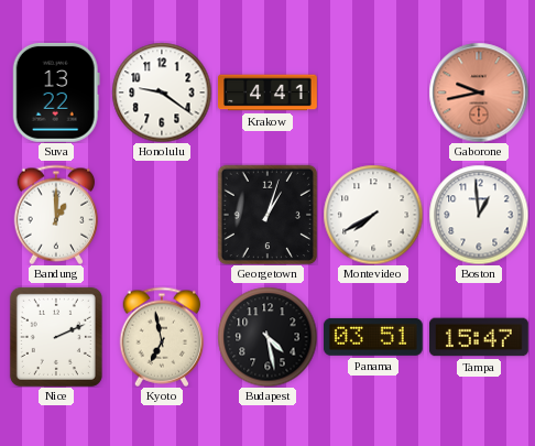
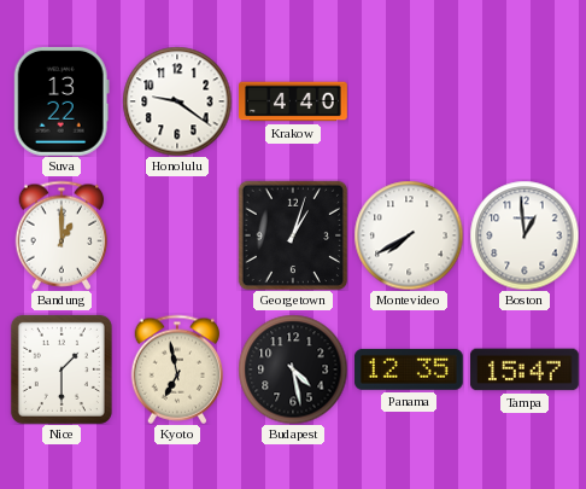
Krakow: 4:41 -> 4:40 (294, 101)
Gaborone: 9:43 -> none (479, 93)
Nice: 2:11 -> 1:30 (61, 369)
Panama: 03:51 -> 12:35 (409, 369)
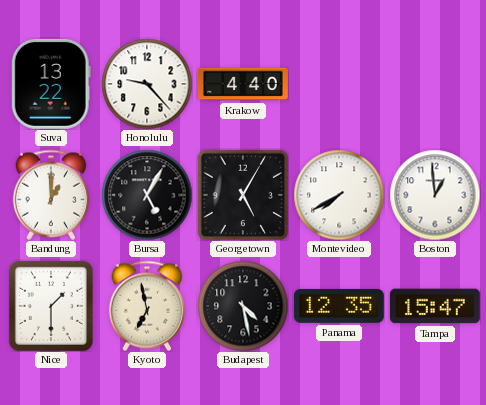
Honolulu: 9:21 -> 9:23 (147, 84)
Bursa: none -> 5:05 (147, 195)
Georgetown: 1:03 -> 5:05 (243, 195)
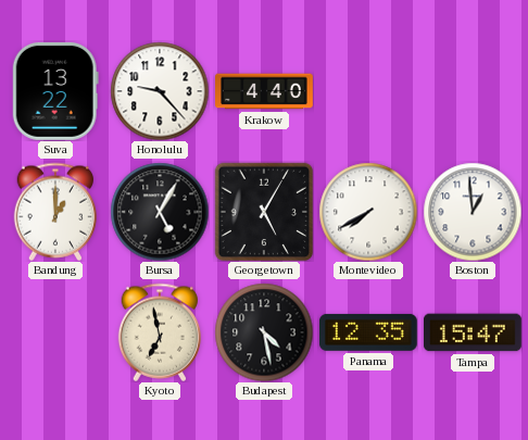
Nice: 1:30 -> none (51, 306)
